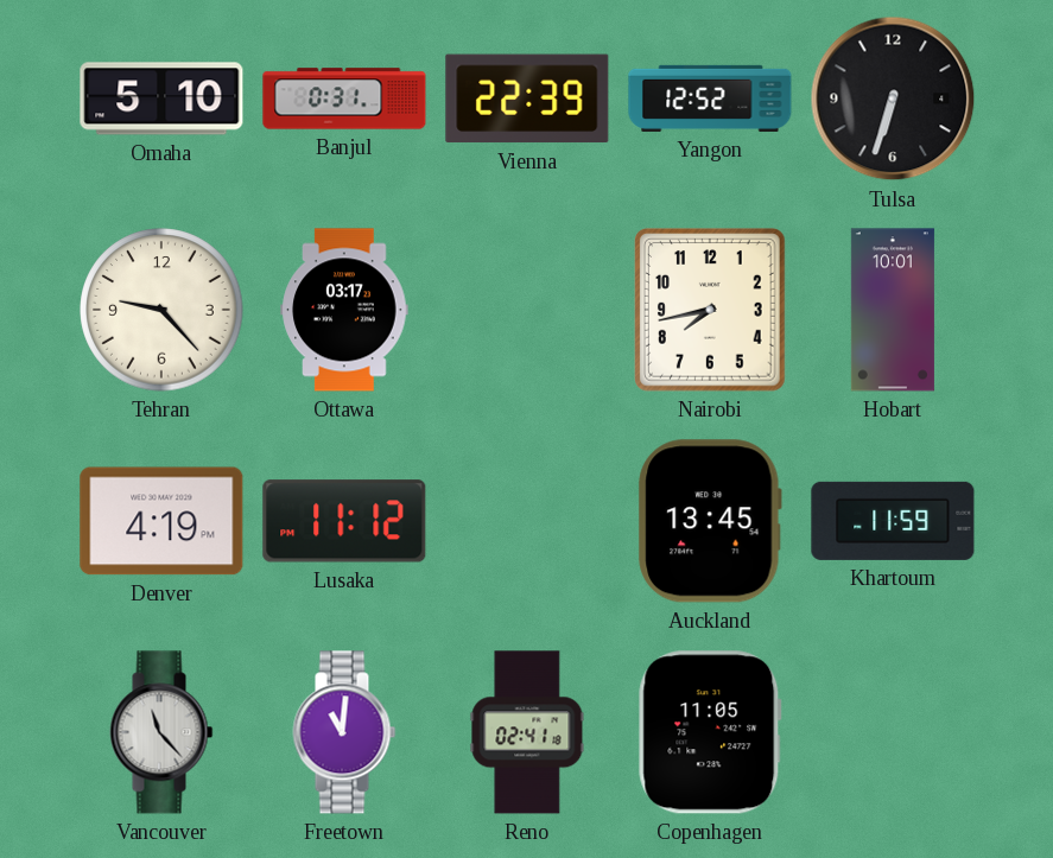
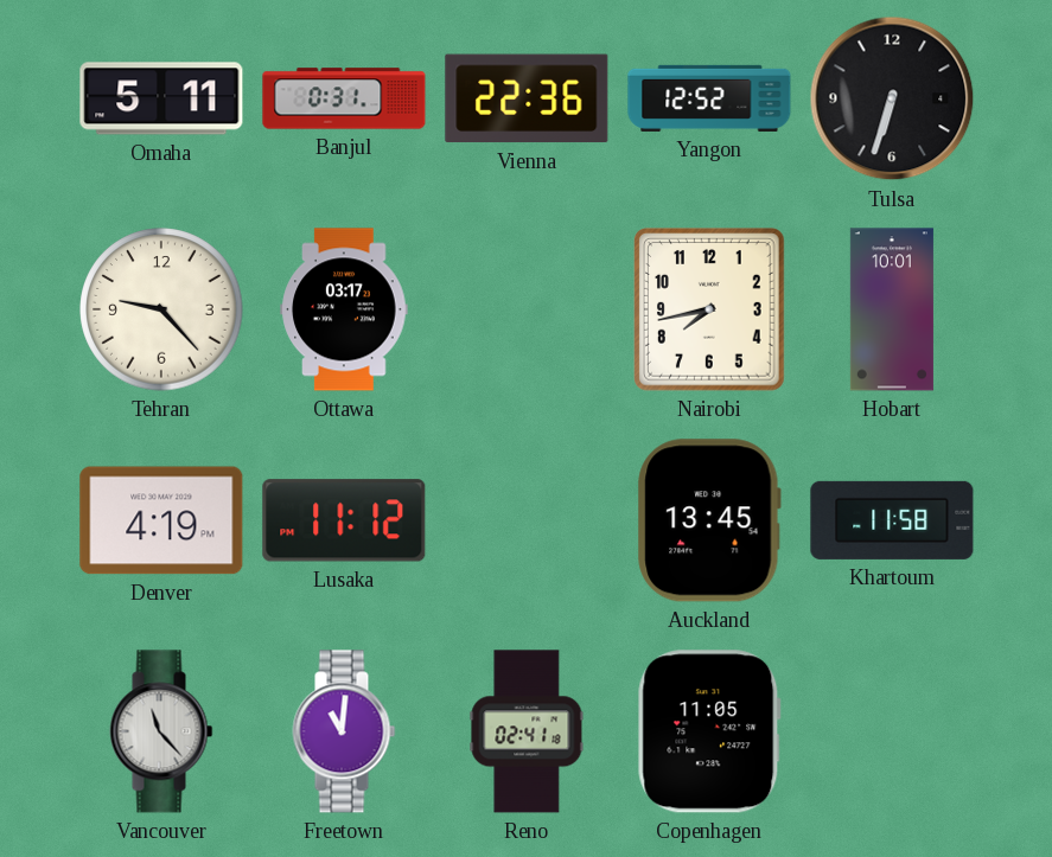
Omaha: 5:10 -> 5:11 (161, 98)
Vienna: 22:39 -> 22:36 (527, 98)
Khartoum: 11:59 -> 11:58 (892, 520)
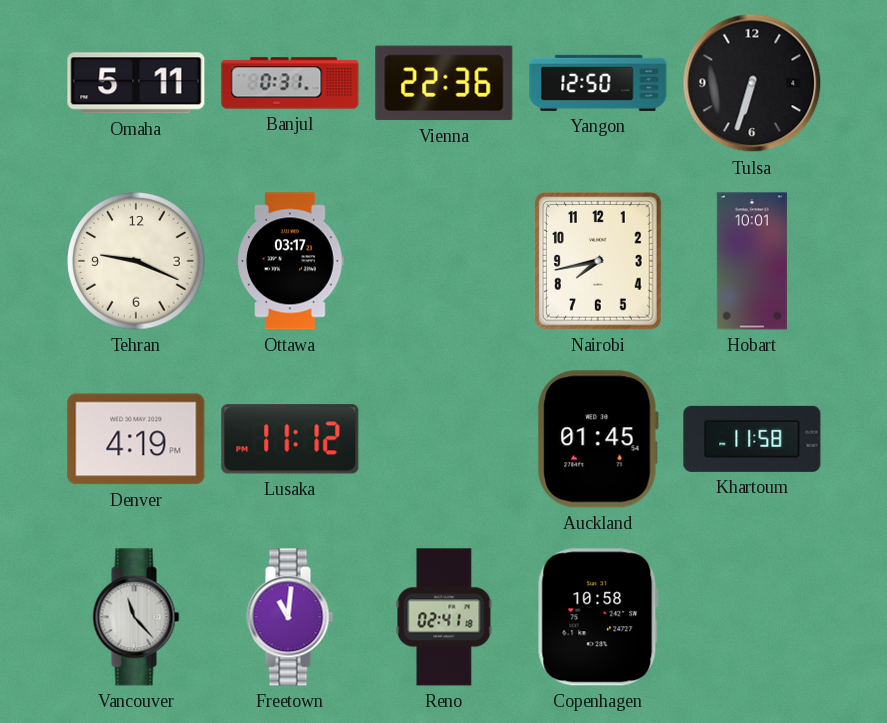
Yangon: 12:52 -> 12:50 (598, 83)
Tehran: 9:23 -> 9:19 (136, 261)
Auckland: 13:45 -> 01:45 (598, 439)
Copenhagen: 11:05 -> 10:58 (598, 617)
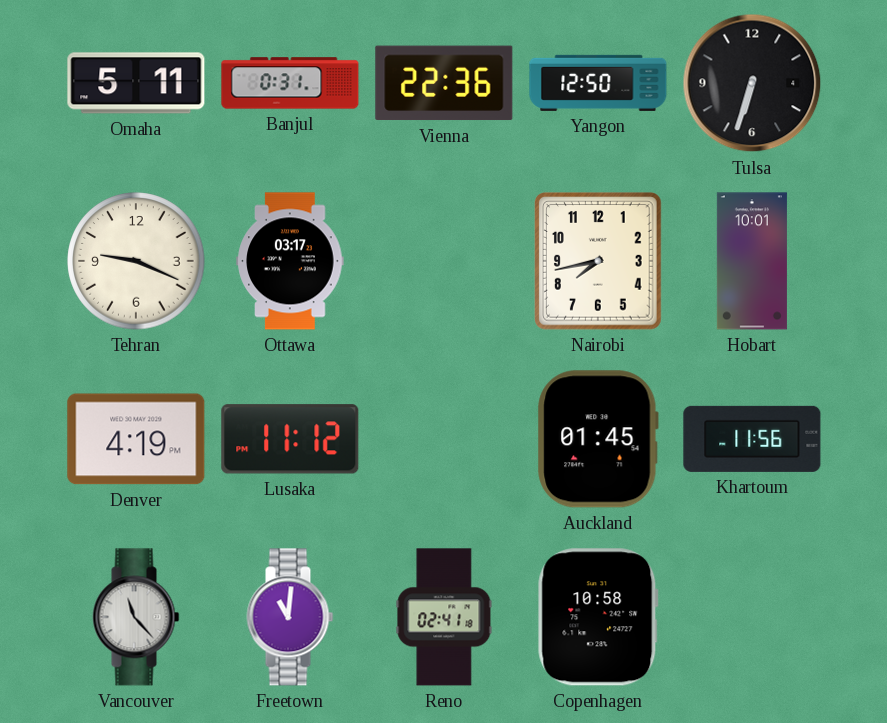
Khartoum: 11:58 -> 11:56 (752, 439)
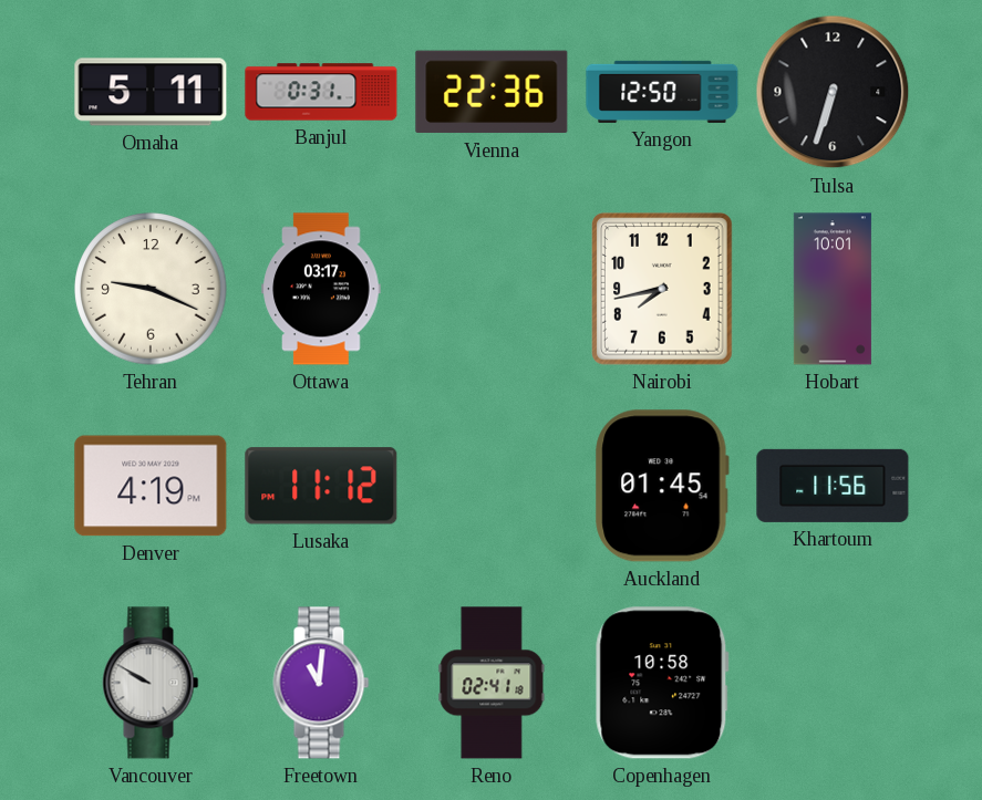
Vancouver: 11:23 -> 9:50 (151, 683)
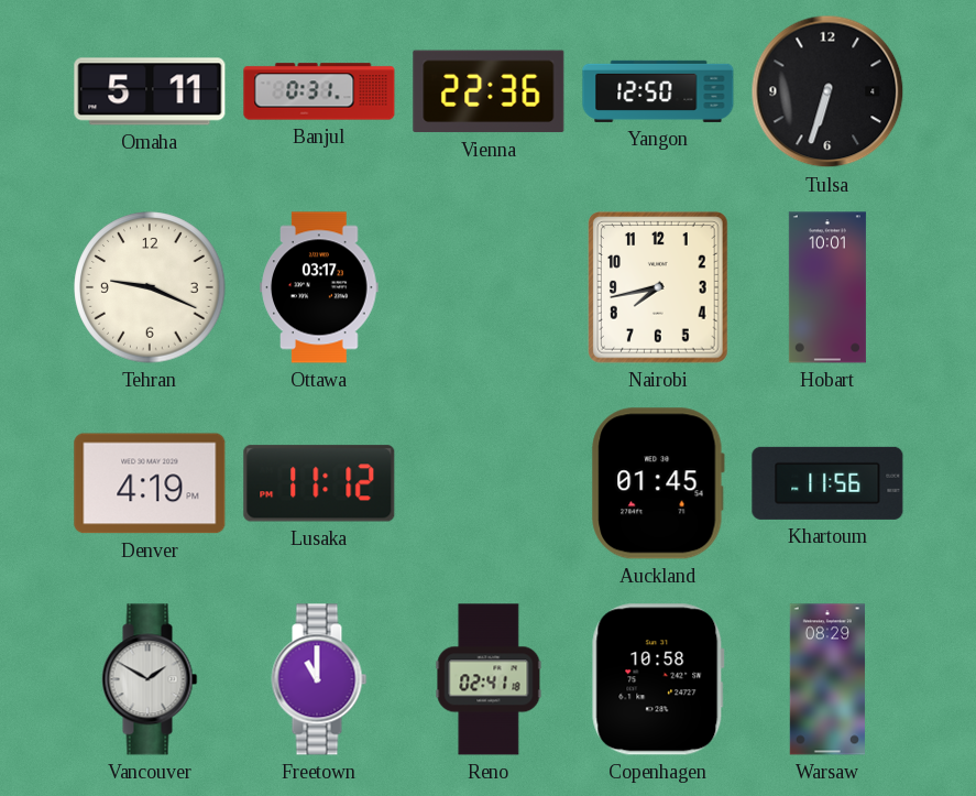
Vancouver: 9:50 -> 1:50 (150, 679)
Freetown: 11:01 -> 11:00 (319, 679)
Warsaw: none -> 08:29 (827, 679)
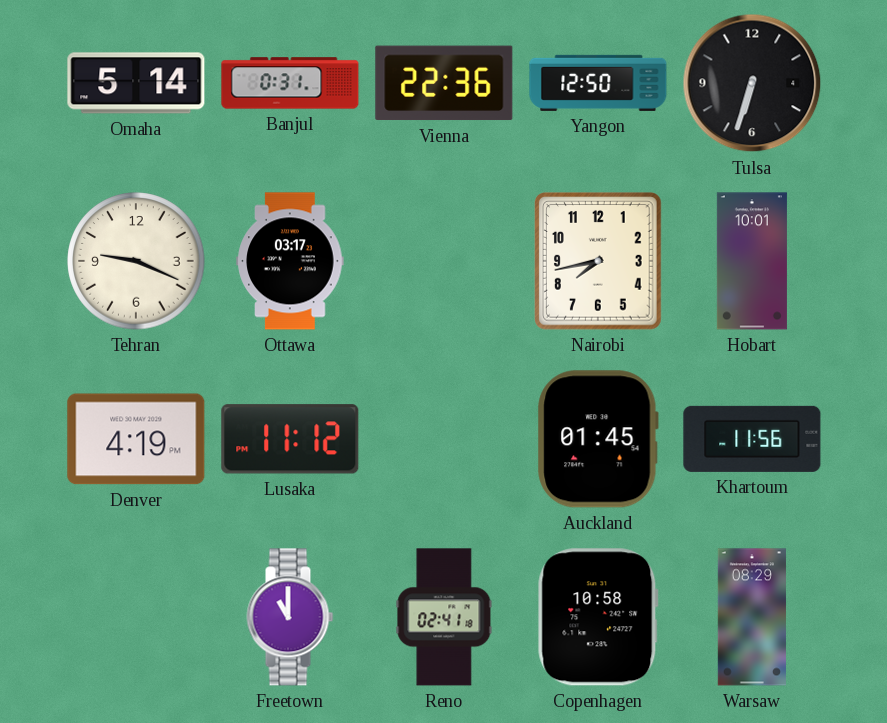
Omaha: 5:11 -> 5:14 (136, 83)
Vancouver: 1:50 -> none (150, 679)
